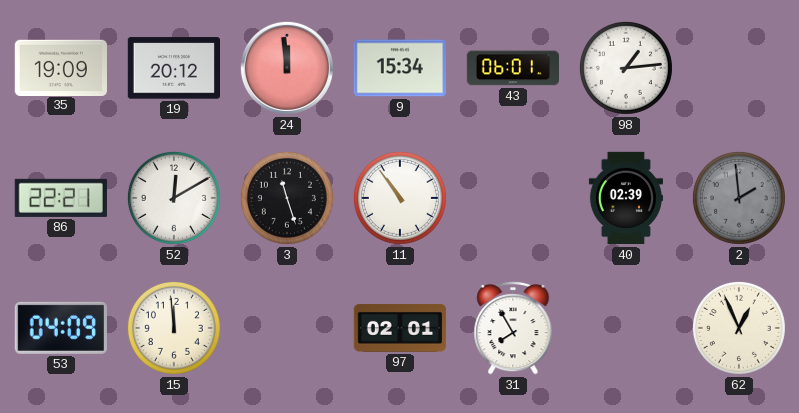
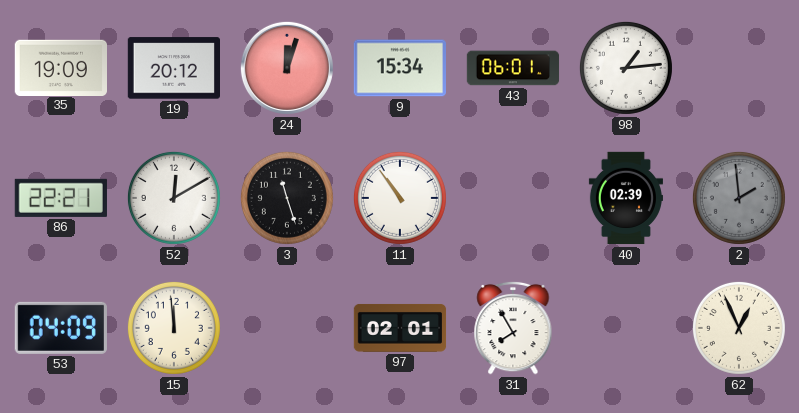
24: 11:59 -> 12:03 (287, 68)
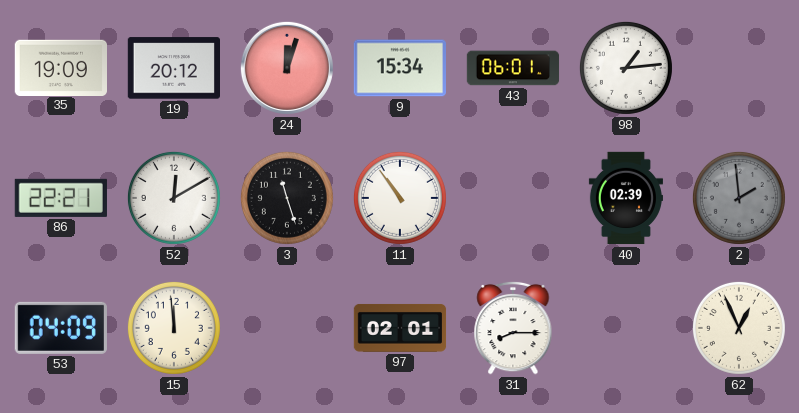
31: 7:55 -> 8:15 (513, 328)
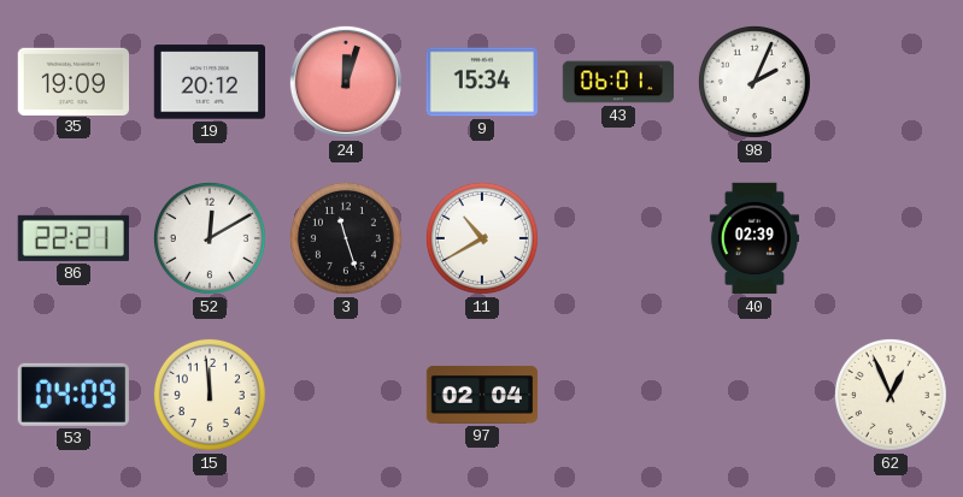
98: 1:14 -> 2:04 (754, 82)
11: 10:54 -> 10:40 (482, 238)
2: 1:59 -> none (739, 198)
97: 02:01 -> 02:04 (482, 395)
31: 8:15 -> none (513, 328)
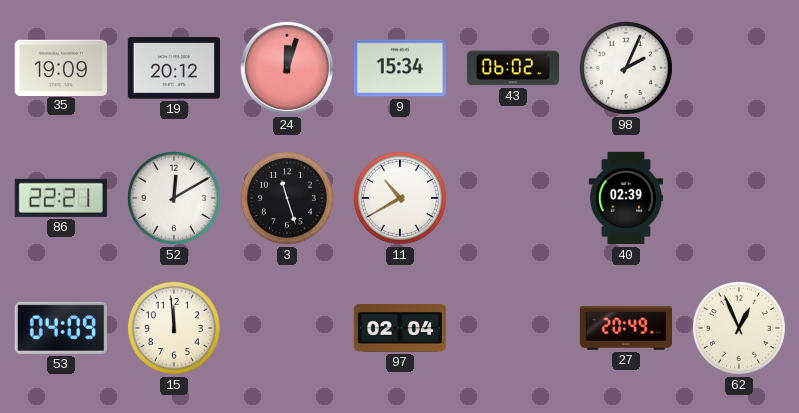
43: 06:01 -> 06:02 (513, 68)
27: none -> 20:49 (626, 328)
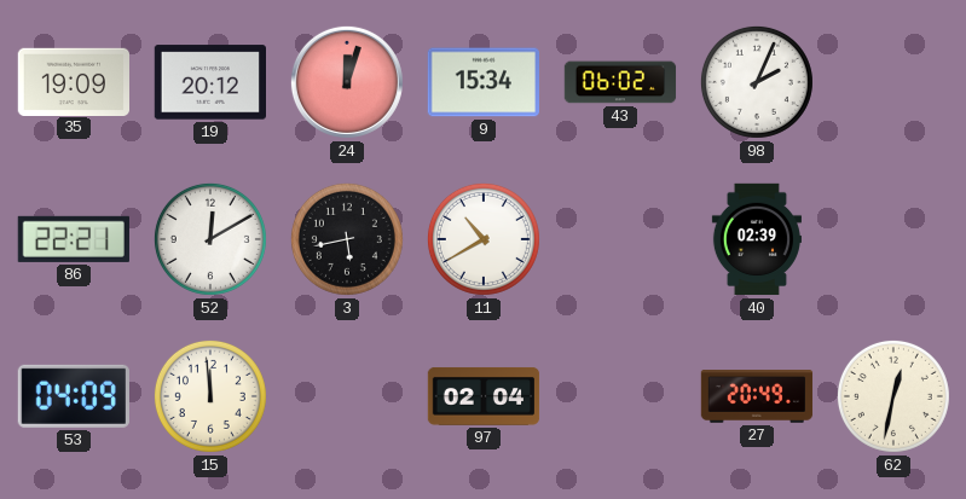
3: 11:27 -> 5:43 (347, 239)
62: 12:56 -> 12:32 (893, 396)
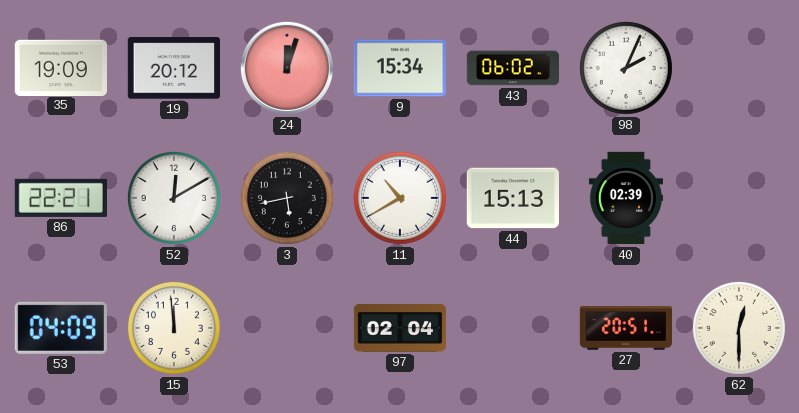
44: none -> 15:13 (512, 198)
27: 20:49 -> 20:51 (626, 328)
62: 12:32 -> 12:30 (739, 328)
